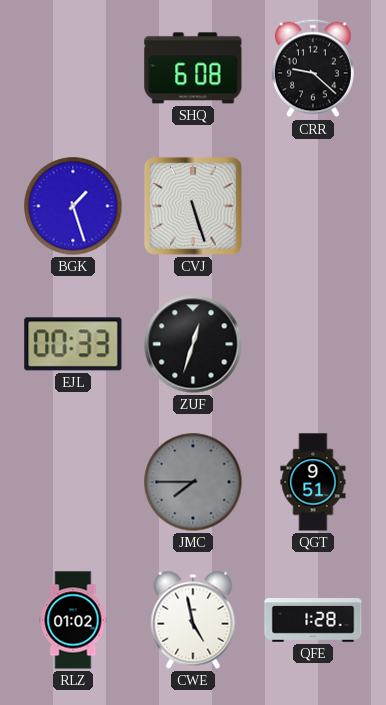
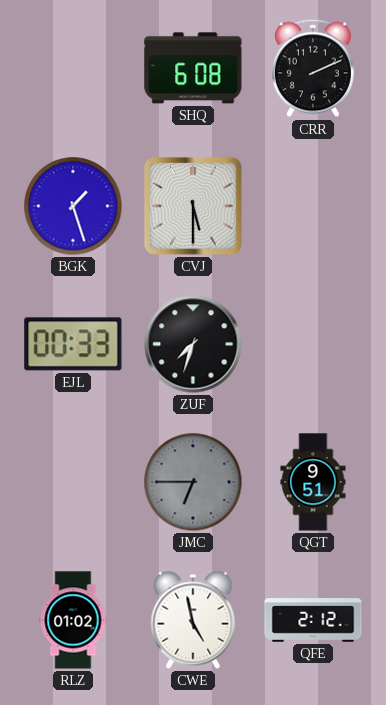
CRR: 9:22 -> 2:11 (313, 68)
CVJ: 5:27 -> 5:30 (193, 206)
ZUF: 12:33 -> 7:33 (193, 344)
JMC: 7:45 -> 6:45 (193, 482)
QFE: 1:28 -> 2:12 (313, 620)
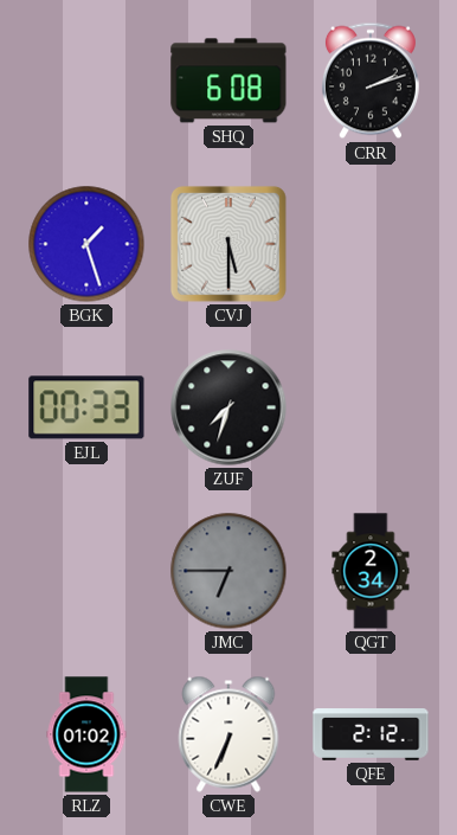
CRR: 2:11 -> 2:12 (371, 81)
QGT: 9:51 -> 2:34 (371, 571)
CWE: 4:58 -> 6:34 (228, 734)
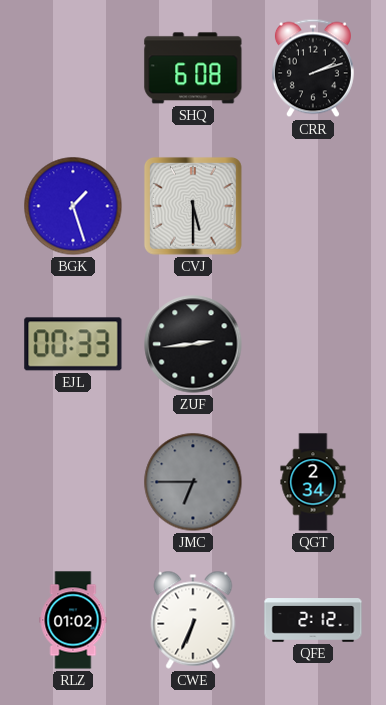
ZUF: 7:33 -> 2:44 (193, 344)
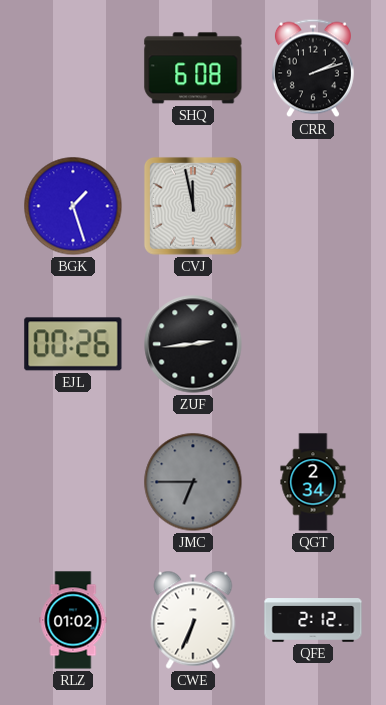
CVJ: 5:30 -> 11:58 (193, 206)
EJL: 00:33 -> 00:26 (73, 344)
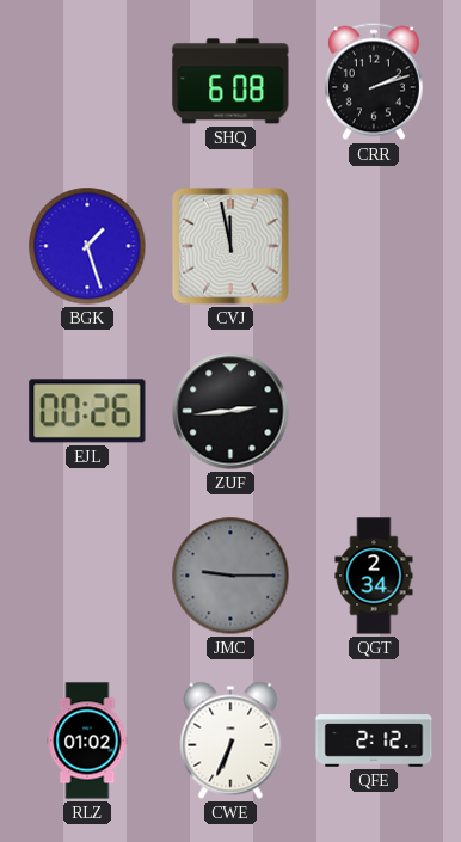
JMC: 6:45 -> 9:15 (230, 576)
